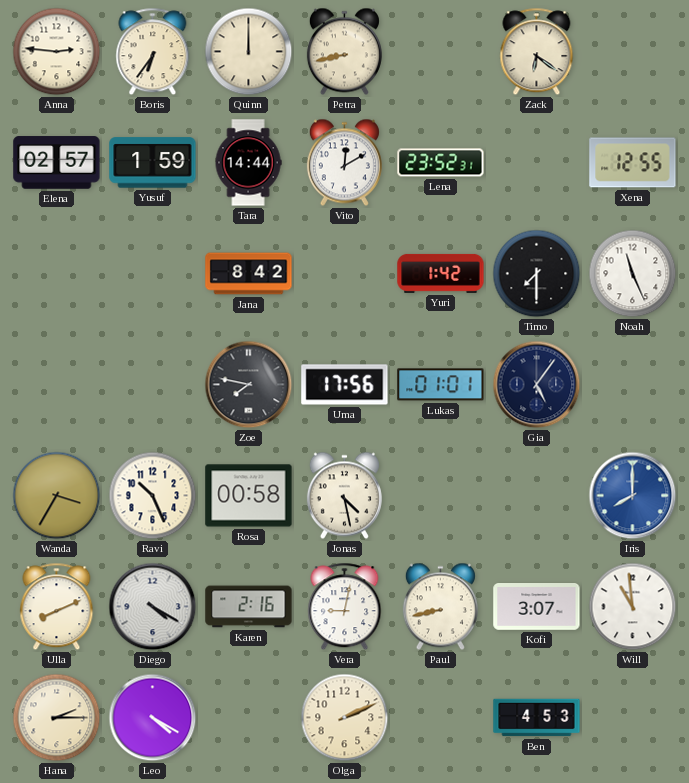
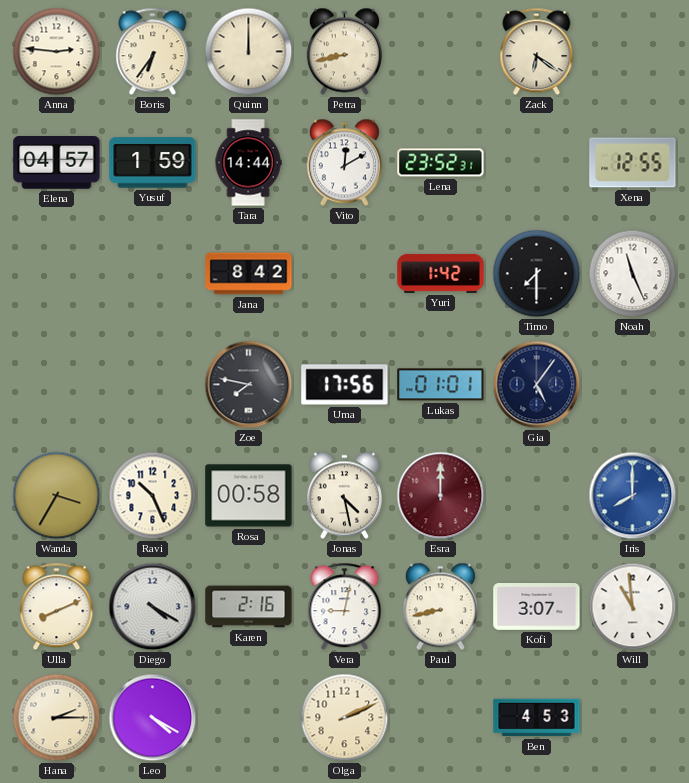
Elena: 02:57 -> 04:57 (57, 163)
Esra: none -> 12:00 (441, 496)
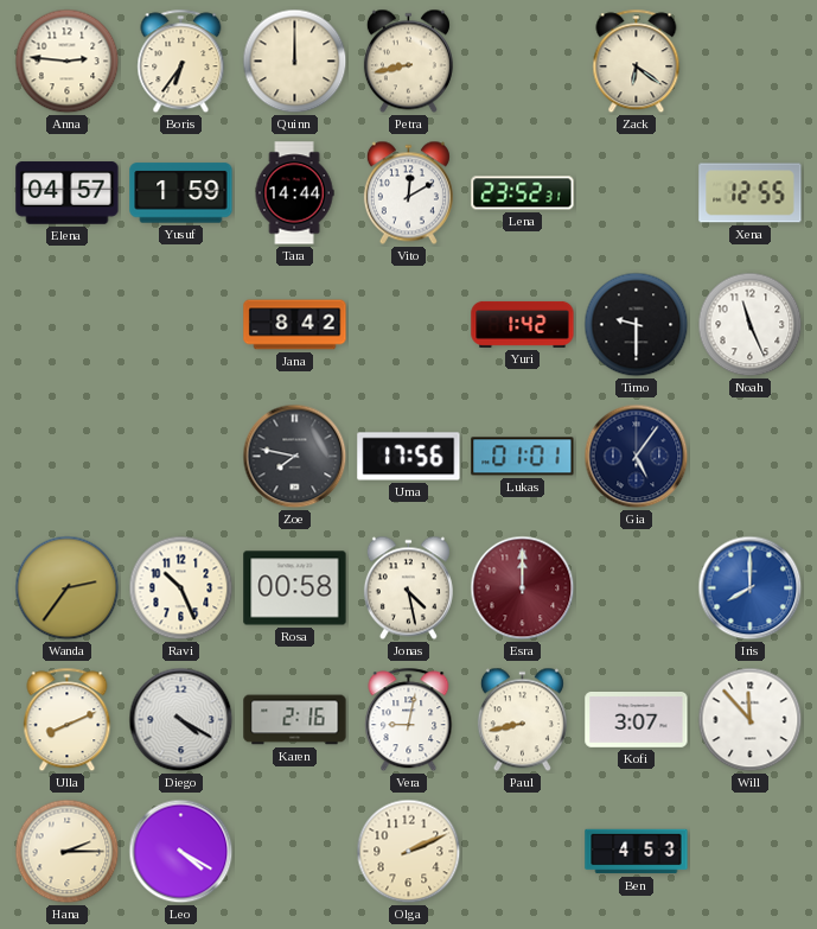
Timo: 7:30 -> 9:30 (637, 325)
Wanda: 3:35 -> 2:36 (68, 588)
Will: 10:59 -> 11:53 (751, 720)
